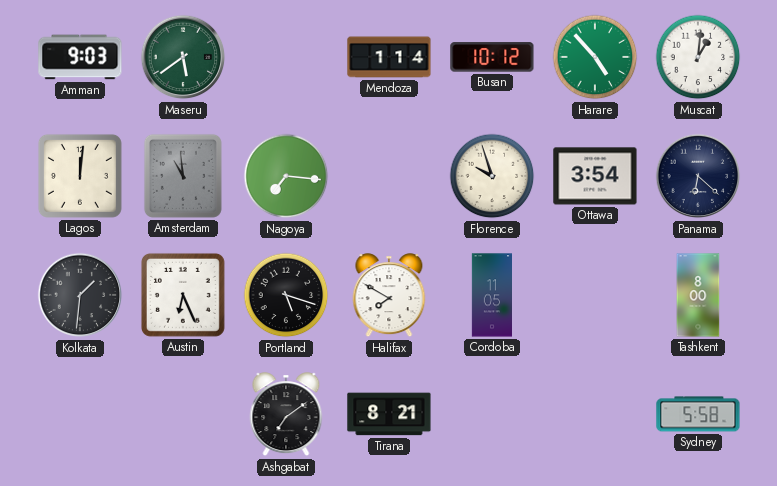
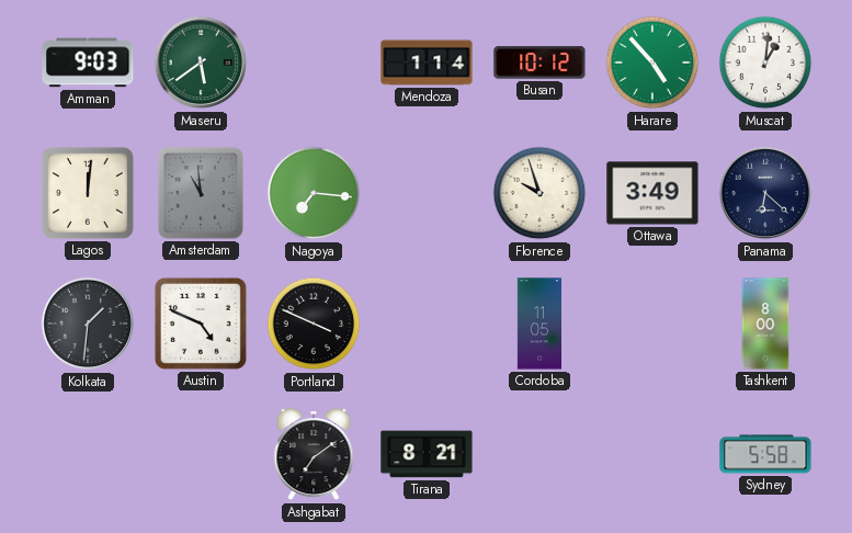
Ottawa: 3:54 -> 3:49 (652, 193)
Austin: 6:26 -> 4:49 (201, 324)
Portland: 5:18 -> 3:49 (314, 324)
Halifax: 7:50 -> none (389, 296)
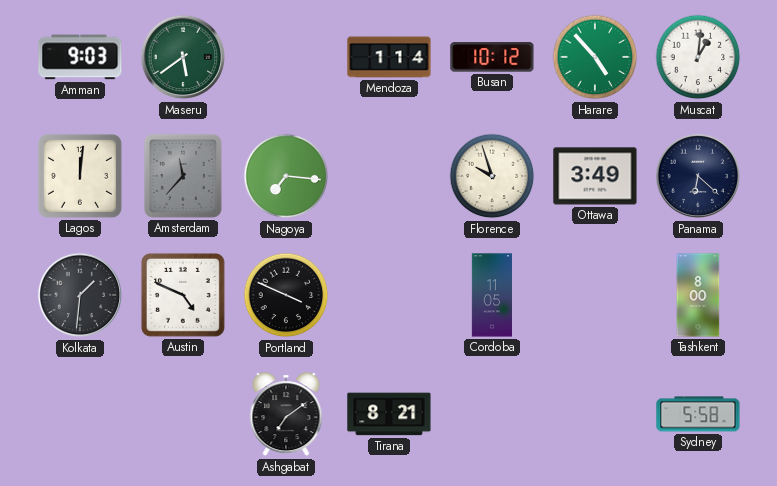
Amsterdam: 10:59 -> 11:37 (183, 176)
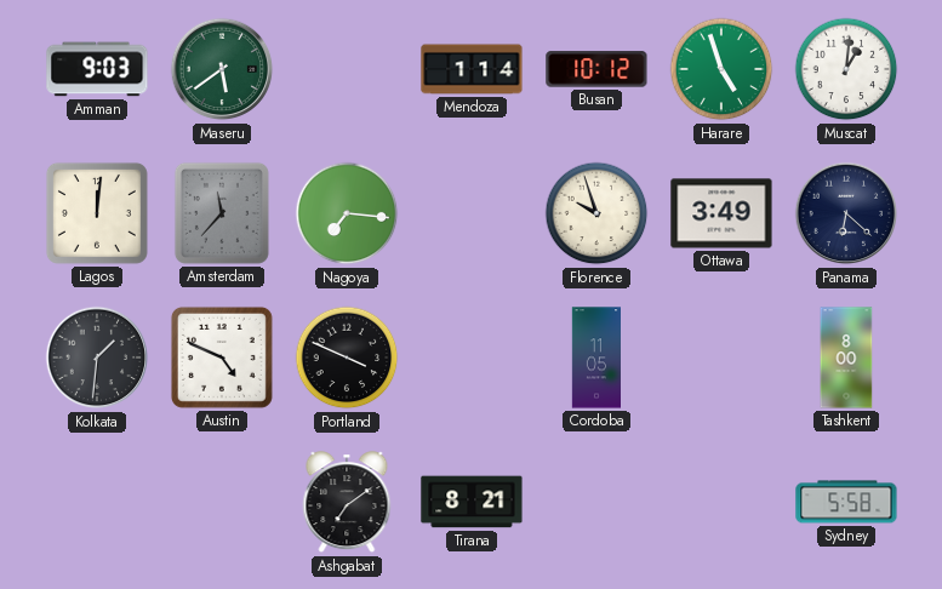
Harare: 4:53 -> 4:57 (721, 69)
